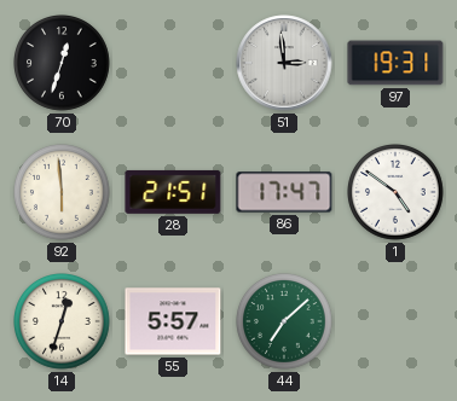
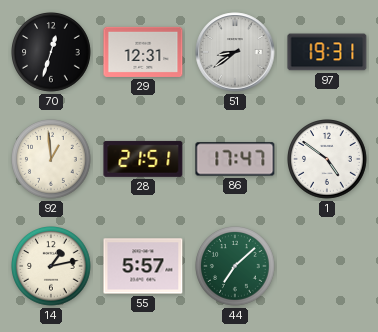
29: none -> 12:31 (143, 52)
51: 2:59 -> 8:39 (235, 52)
92: 5:59 -> 12:59 (52, 160)
14: 12:33 -> 1:13 (52, 267)
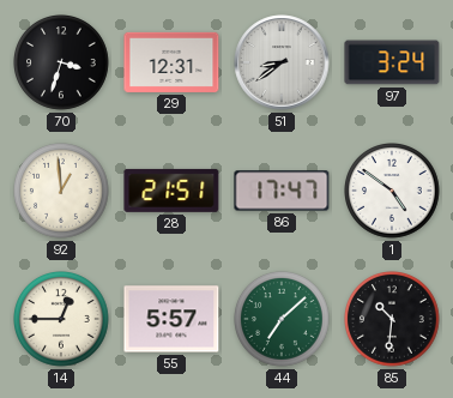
70: 12:33 -> 3:33 (62, 64)
97: 19:31 -> 3:24 (392, 62)
14: 1:13 -> 12:45 (62, 320)
85: none -> 10:31 (393, 320)
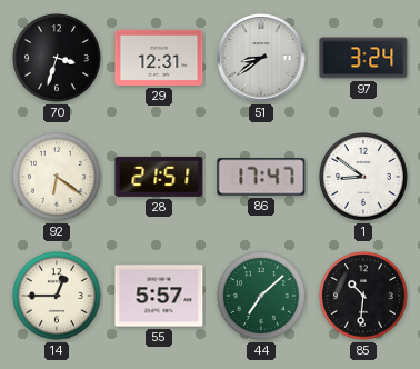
92: 12:59 -> 6:21 (58, 178)
1: 4:51 -> 8:51 (364, 178)
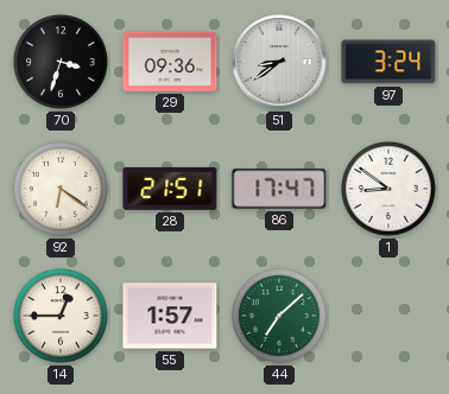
29: 12:31 -> 09:36 (170, 62)
55: 5:57 -> 1:57 (170, 316)
85: 10:31 -> none (364, 297)
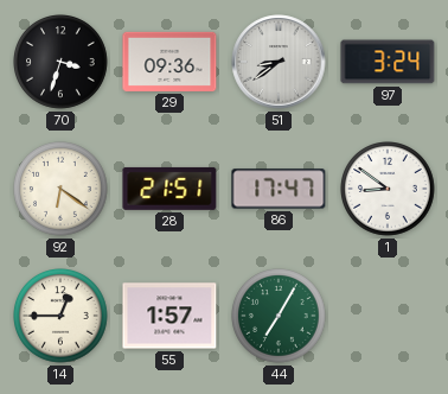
44: 7:08 -> 7:05 (280, 317)
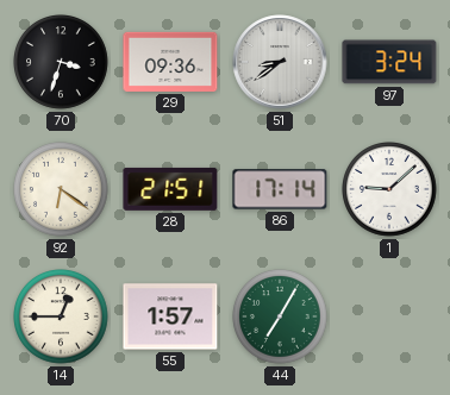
86: 17:47 -> 17:14 (280, 189)
1: 8:51 -> 9:08 (390, 190)
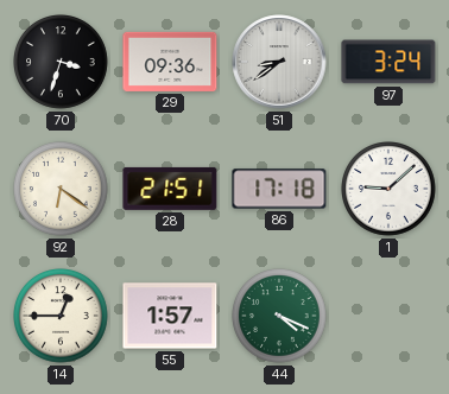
86: 17:14 -> 17:18 (279, 189)
44: 7:05 -> 4:19 (280, 317)
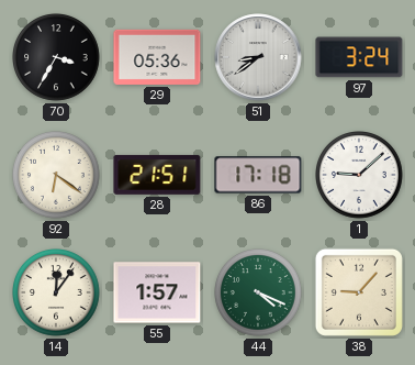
70: 3:33 -> 3:35 (57, 58)
29: 09:36 -> 05:36 (157, 57)
14: 12:45 -> 12:06 (57, 294)
38: none -> 9:07 (359, 292)
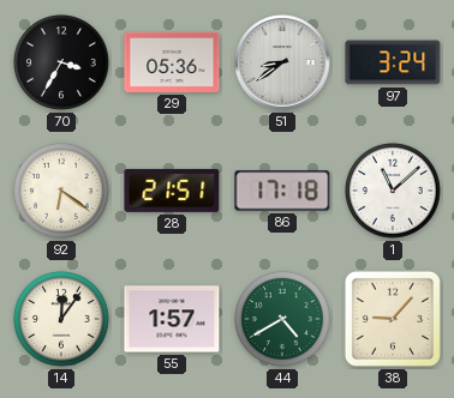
1: 9:08 -> 11:08 (394, 192)
44: 4:19 -> 4:40 (283, 320)
